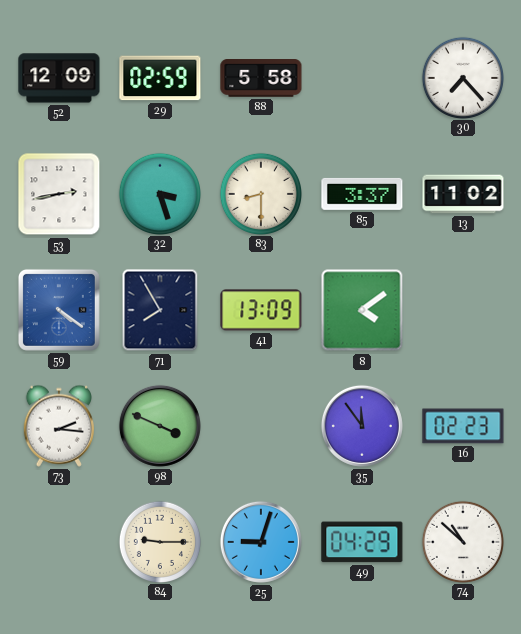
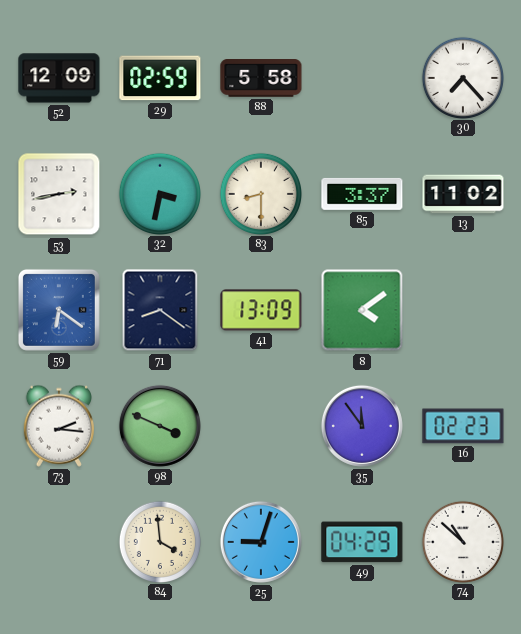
32: 3:27 -> 3:32 (159, 193)
59: 4:21 -> 6:21 (59, 310)
71: 7:55 -> 8:21 (160, 310)
84: 9:15 -> 3:59 (159, 541)
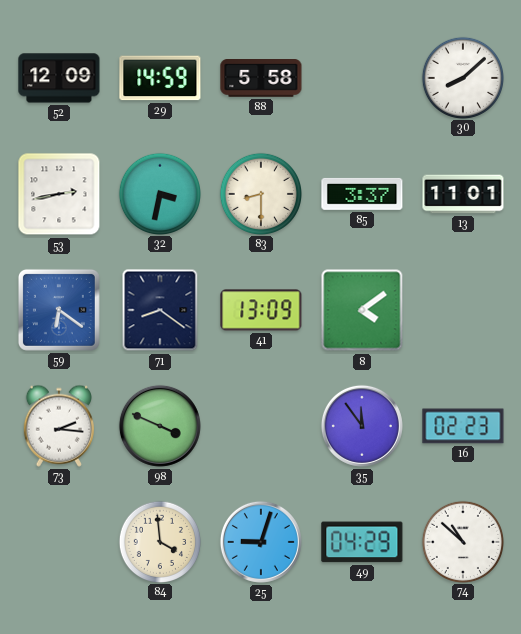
29: 02:59 -> 14:59 (160, 78)
30: 7:23 -> 8:08 (462, 77)
13: 11:02 -> 11:01 (463, 194)
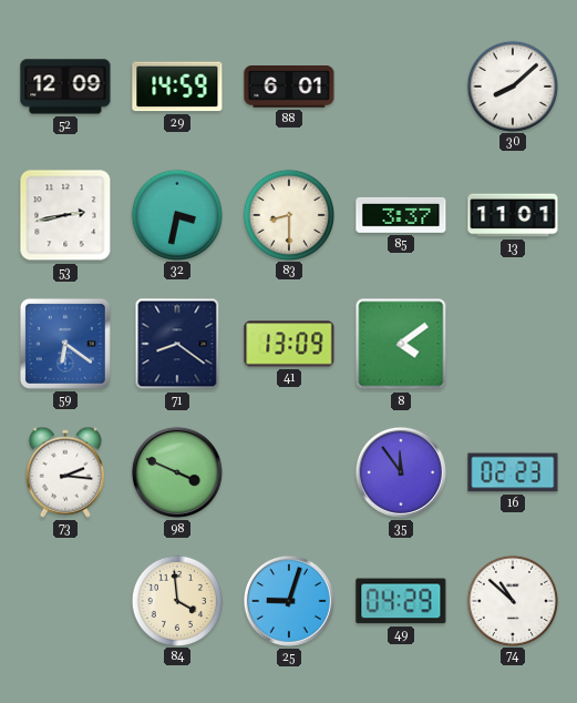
88: 5:58 -> 6:01 (289, 88)
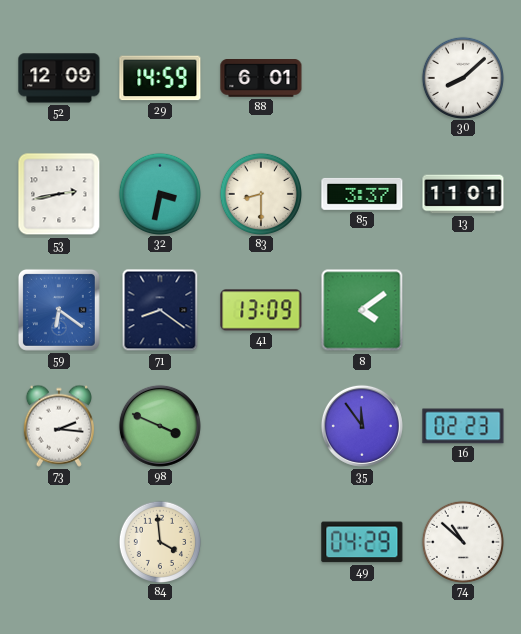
25: 9:03 -> none (289, 601)
